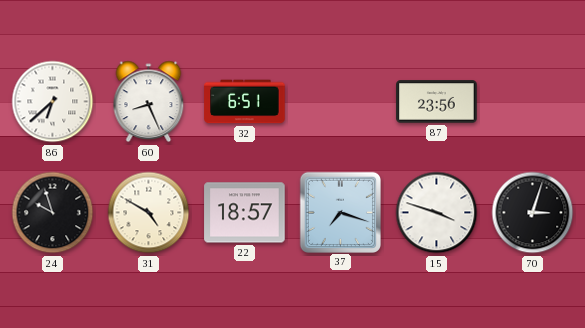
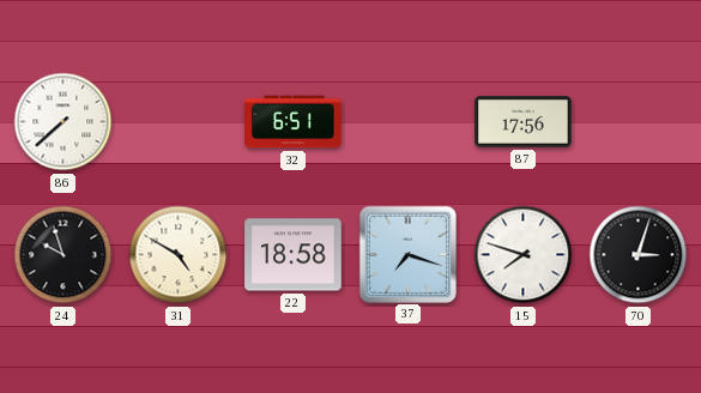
86: 6:38 -> 7:38 (64, 122)
60: 8:26 -> none (149, 102)
87: 23:56 -> 17:56 (524, 122)
22: 18:57 -> 18:58 (294, 255)
15: 3:48 -> 7:48 (524, 255)
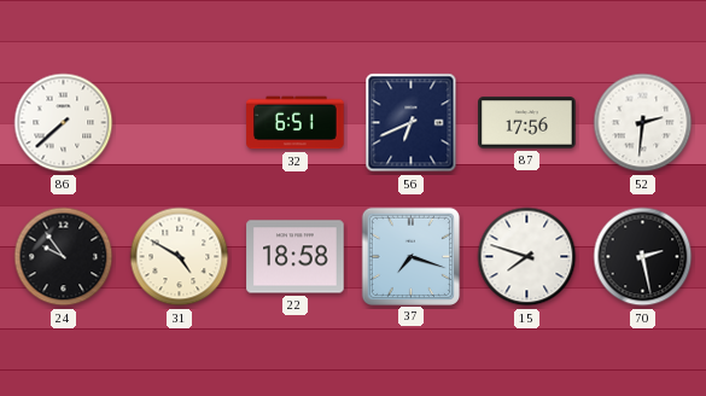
56: none -> 6:41 (412, 123)
52: none -> 2:31 (643, 123)
24: 9:57 -> 9:54 (64, 257)
70: 3:03 -> 2:28 (643, 257)
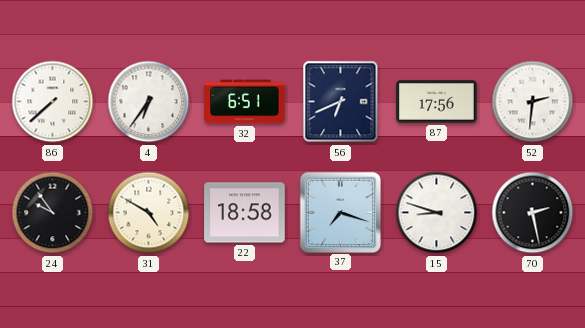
4: none -> 6:36 (149, 102)
15: 7:48 -> 8:48 (437, 213)
